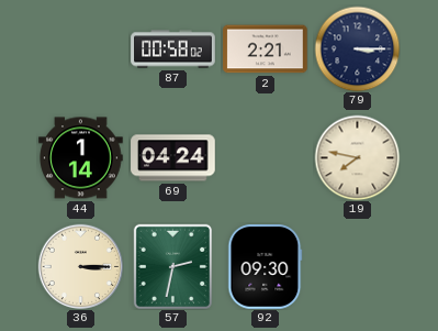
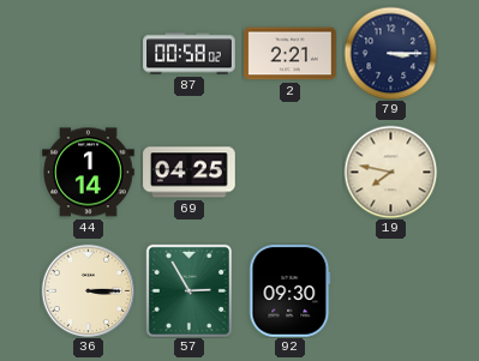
69: 04:24 -> 04:25 (190, 173)
57: 2:32 -> 2:55 (188, 290)
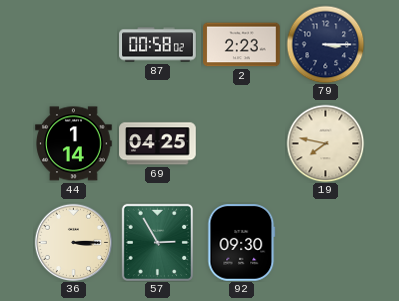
2: 2:21 -> 2:23 (242, 45)
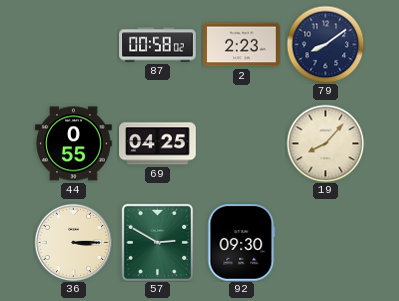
79: 3:15 -> 8:09 (325, 44)
44: 1:14 -> 0:55 (74, 144)
19: 7:47 -> 8:07 (325, 143)
57: 2:55 -> 2:50 (157, 242)
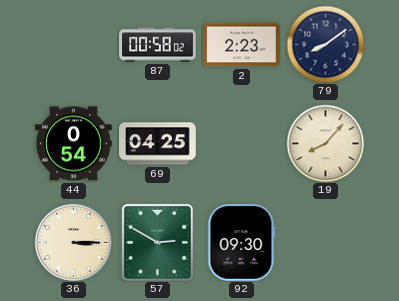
44: 0:55 -> 0:54 (74, 144)
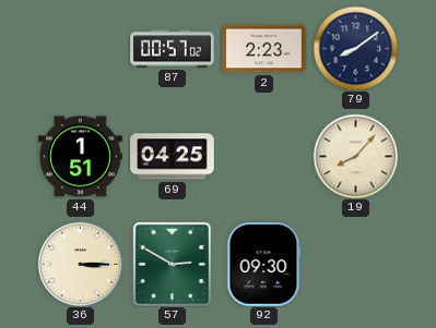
87: 00:58 -> 00:57 (173, 49)
44: 0:54 -> 1:51 (81, 157)
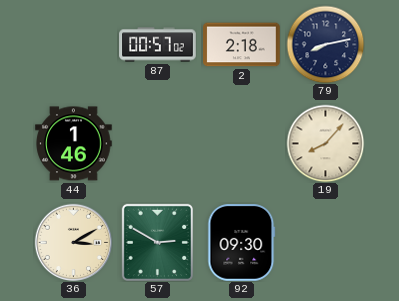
2: 2:23 -> 2:18 (242, 45)
79: 8:09 -> 8:13 (325, 44)
44: 1:51 -> 1:46 (74, 144)
69: 04:25 -> none (173, 157)
36: 3:15 -> 3:10 (73, 242)
